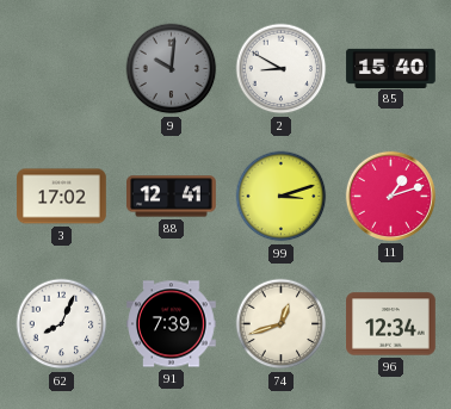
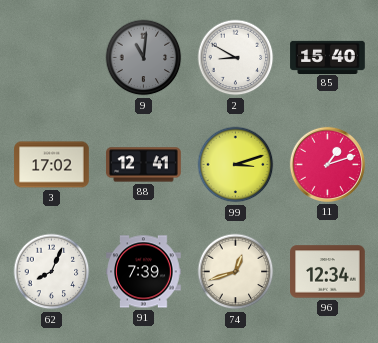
9: 10:01 -> 11:01 (144, 58)
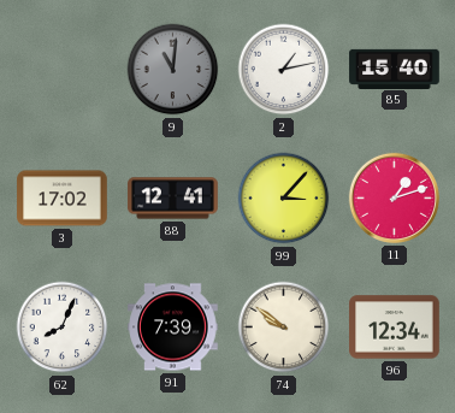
2: 8:50 -> 1:13 (284, 70)
99: 3:12 -> 3:07 (284, 199)
74: 12:42 -> 9:51 (284, 328)
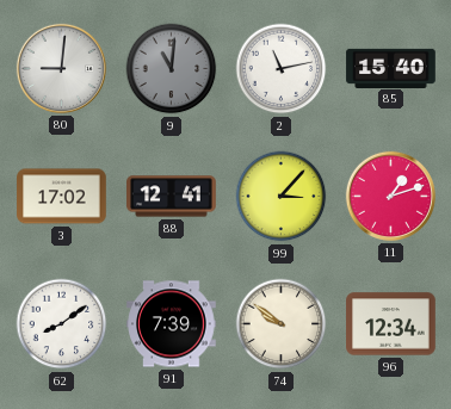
80: none -> 9:01 (61, 68)
2: 1:13 -> 11:13 (282, 69)
62: 8:04 -> 8:09 (62, 324)
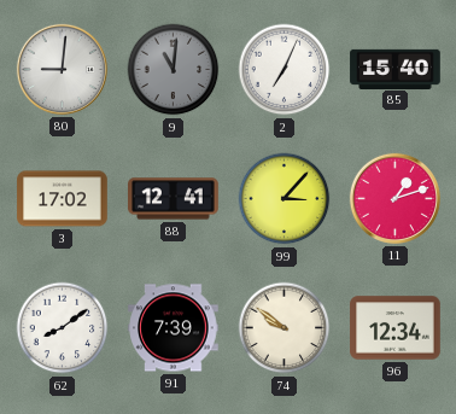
2: 11:13 -> 7:04 (285, 70)
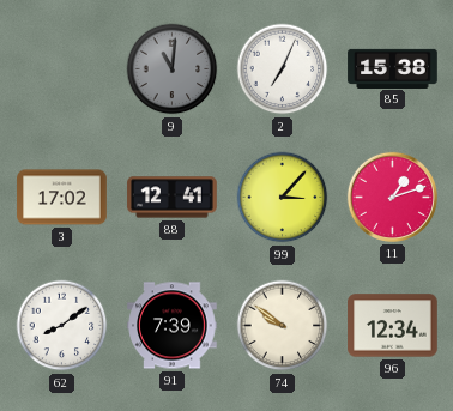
80: 9:01 -> none (62, 69)
85: 15:40 -> 15:38 (393, 68)
